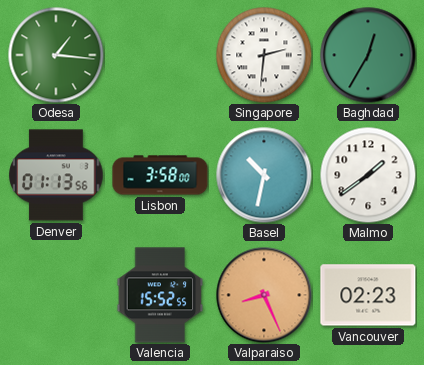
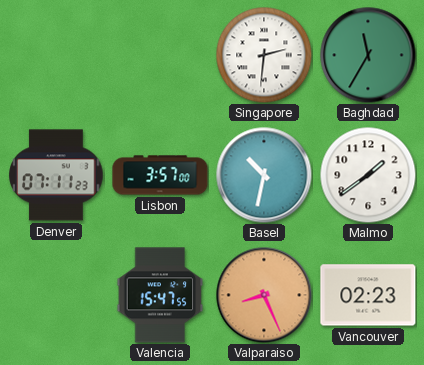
Odesa: 1:16 -> none (56, 55)
Baghdad: 12:35 -> 11:35 (368, 55)
Denver: 01:13 -> 07:11 (56, 175)
Lisbon: 3:58 -> 3:57 (160, 175)
Valencia: 15:52 -> 15:47 (160, 295)
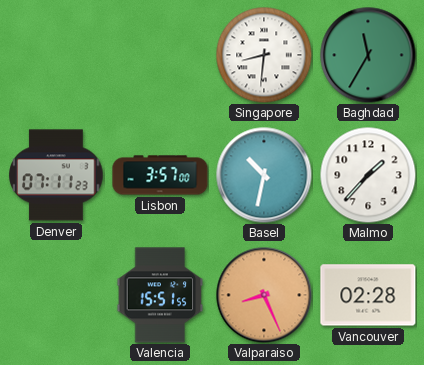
Singapore: 2:31 -> 8:31 (264, 55)
Malmo: 1:39 -> 1:37 (368, 175)
Valencia: 15:47 -> 15:51 (160, 295)
Vancouver: 02:23 -> 02:28 (368, 295)
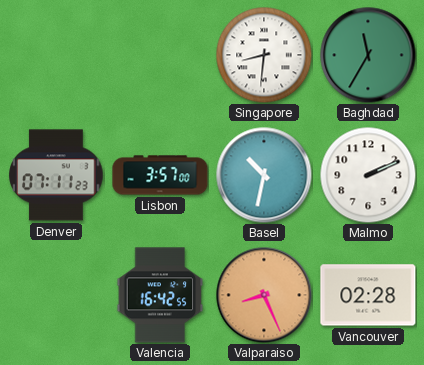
Malmo: 1:37 -> 2:11 (368, 175)
Valencia: 15:51 -> 16:42 (160, 295)
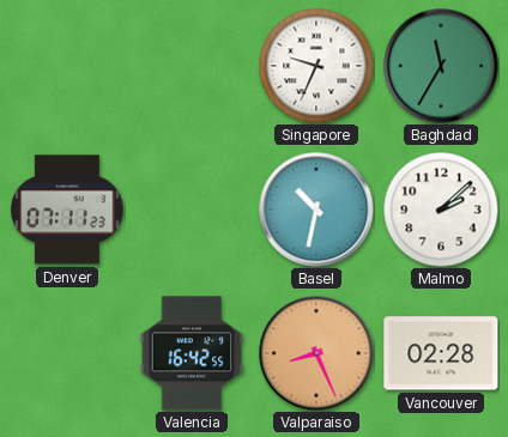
Singapore: 8:31 -> 9:34 (316, 66)
Lisbon: 3:57 -> none (160, 175)
Malmo: 2:11 -> 2:08 (441, 210)
